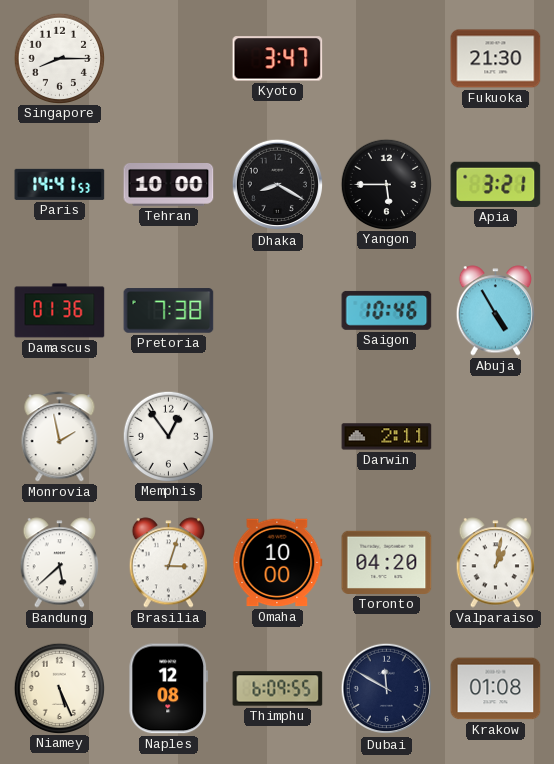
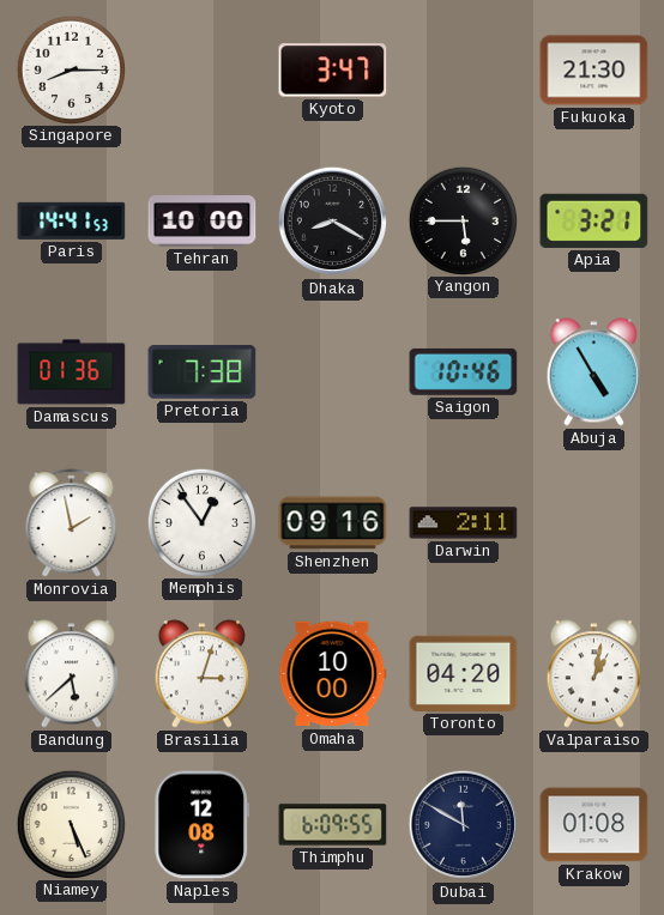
Shenzhen: none -> 09:16 (333, 523)
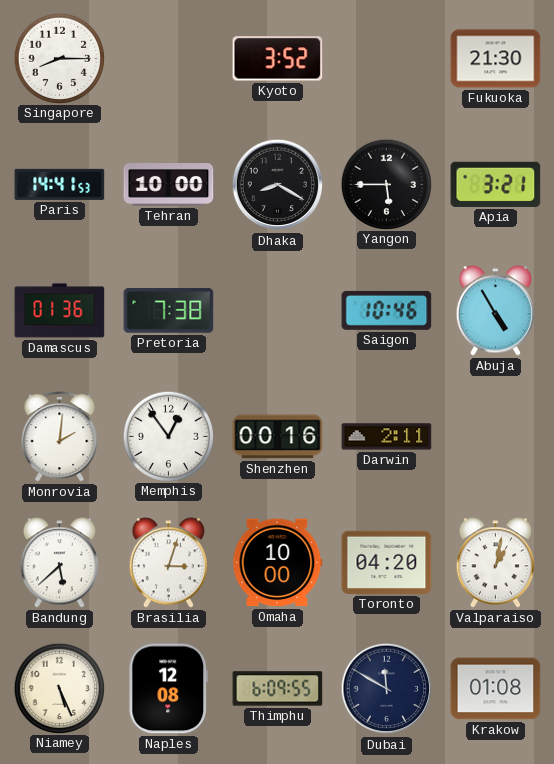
Kyoto: 3:47 -> 3:52 (278, 59)
Monrovia: 1:58 -> 2:01 (60, 437)
Shenzhen: 09:16 -> 00:16 (278, 437)
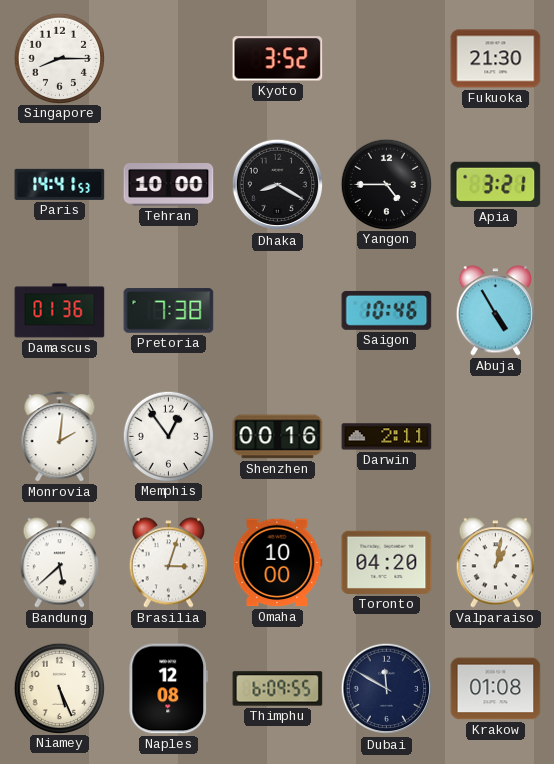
Yangon: 5:45 -> 4:45 (386, 184)
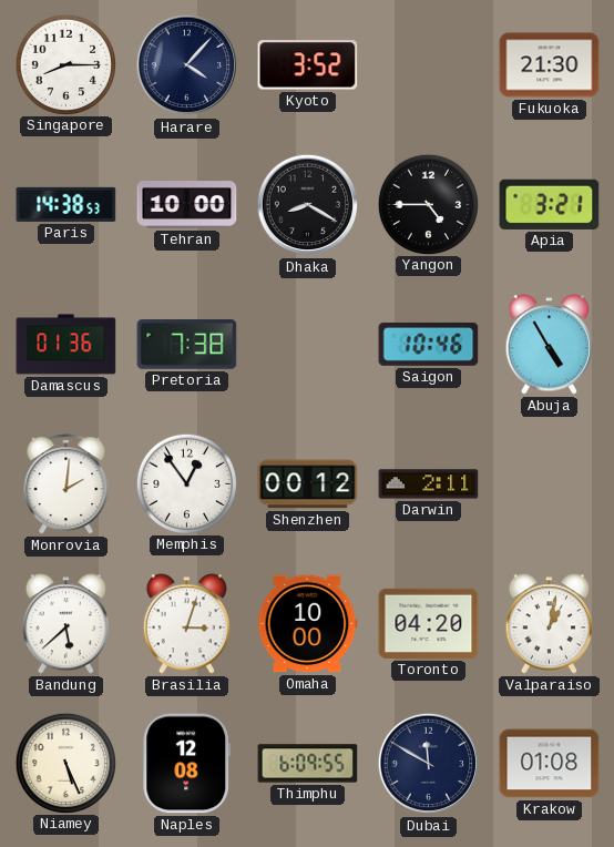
Harare: none -> 4:07 (187, 65)
Paris: 14:41 -> 14:38 (66, 204)
Shenzhen: 00:16 -> 00:12 (308, 484)
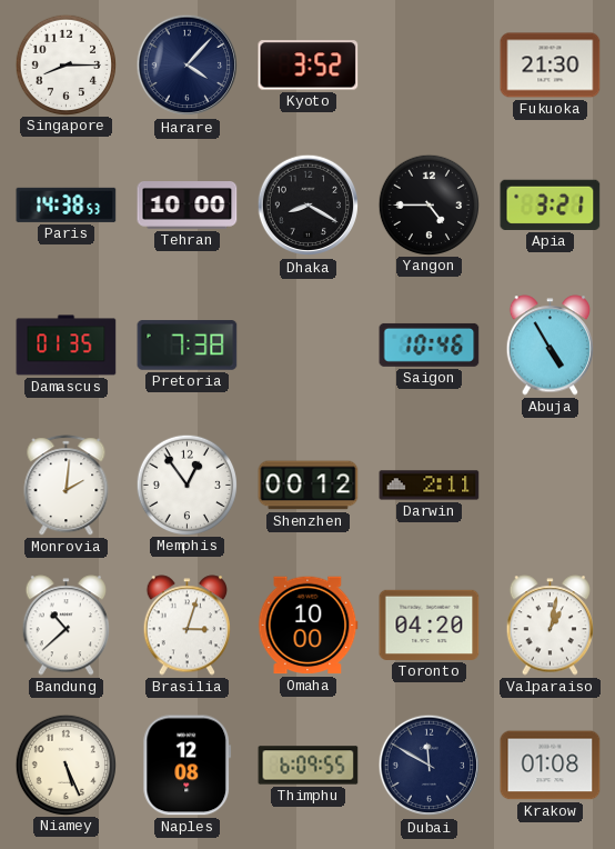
Damascus: 01:36 -> 01:35 (67, 346)
Bandung: 5:38 -> 10:38 (67, 626)
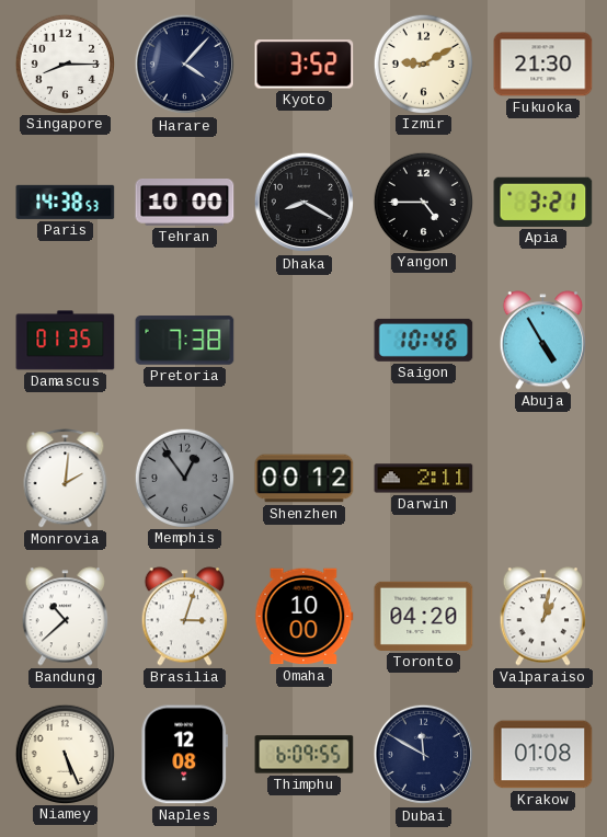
Izmir: none -> 9:10 (423, 64)
Memphis dial: white -> grey (184, 478)
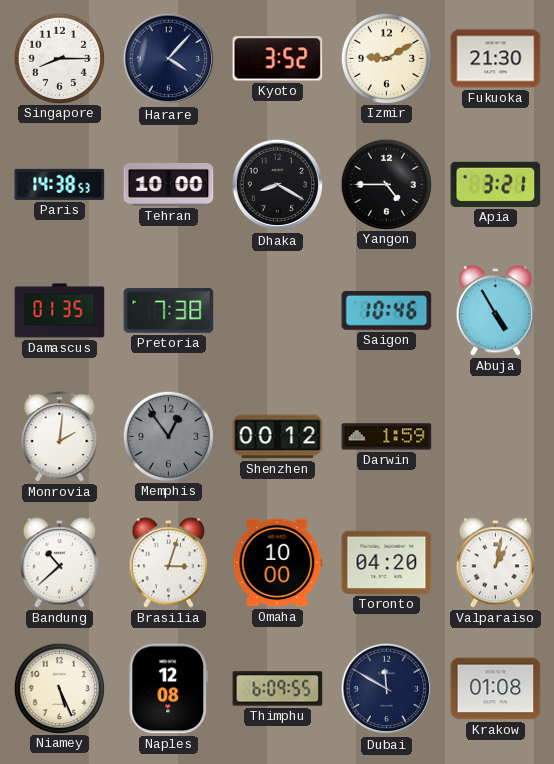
Darwin: 2:11 -> 1:59 (387, 437)
